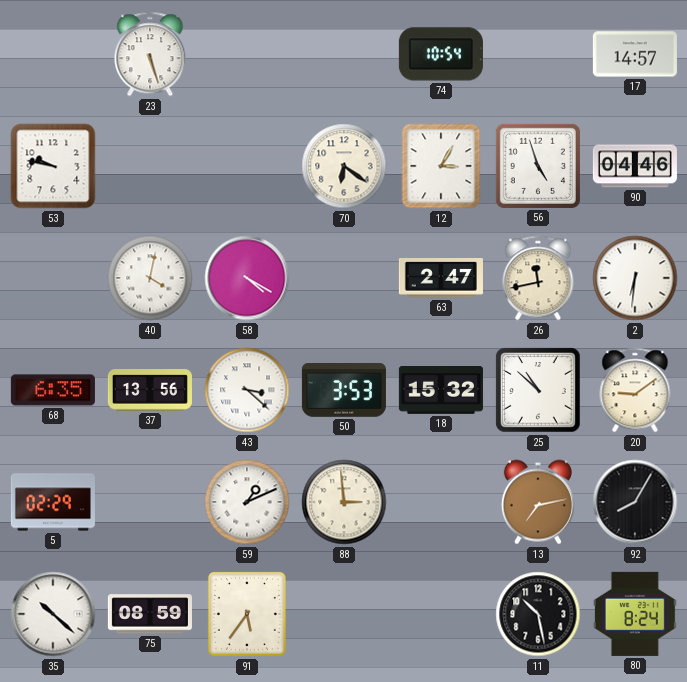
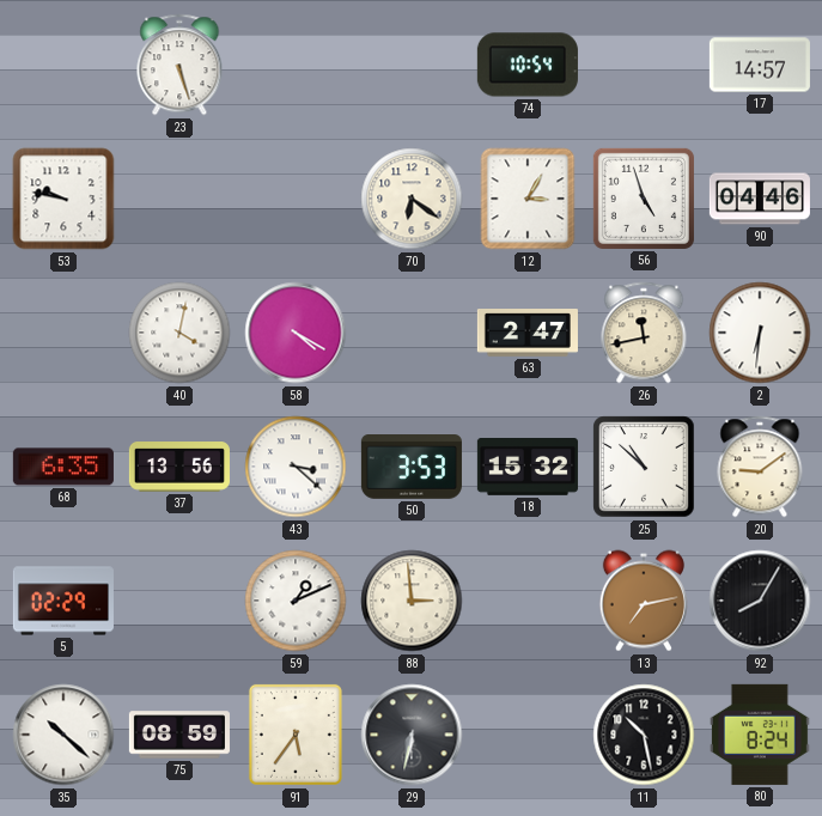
29: none -> 6:32 (412, 735)
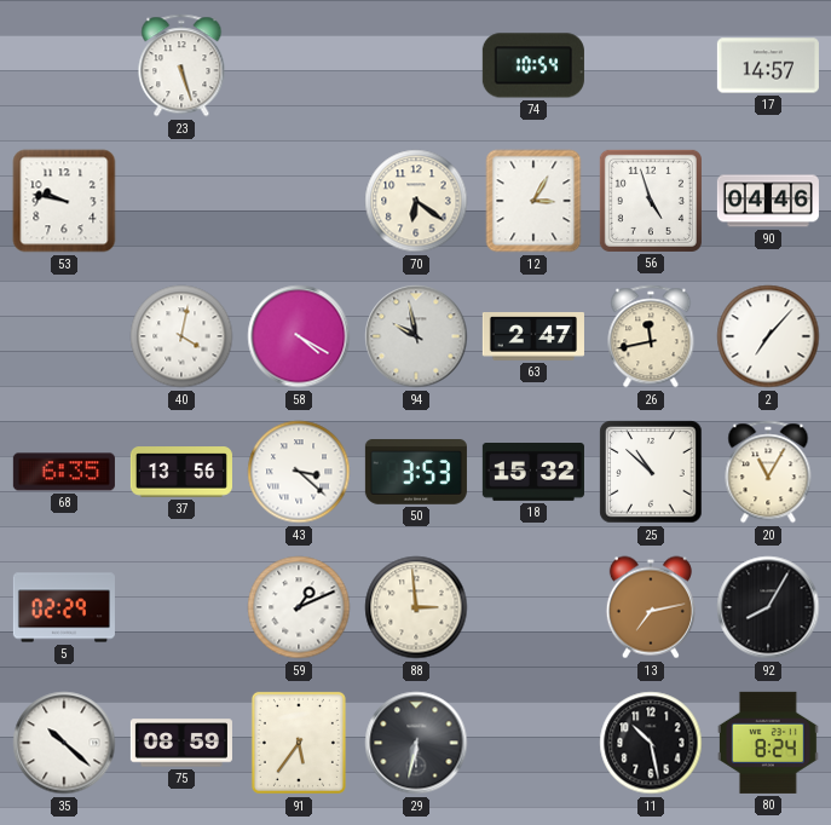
94: none -> 9:58 (416, 336)
2: 6:31 -> 7:07 (768, 336)
20: 9:09 -> 11:05 (768, 472)
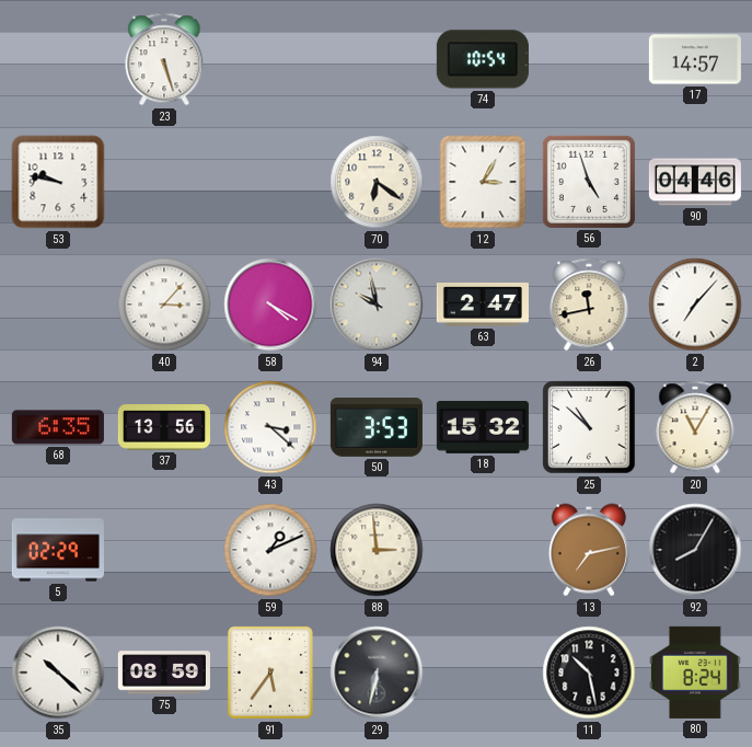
40: 4:02 -> 3:07 (164, 304)
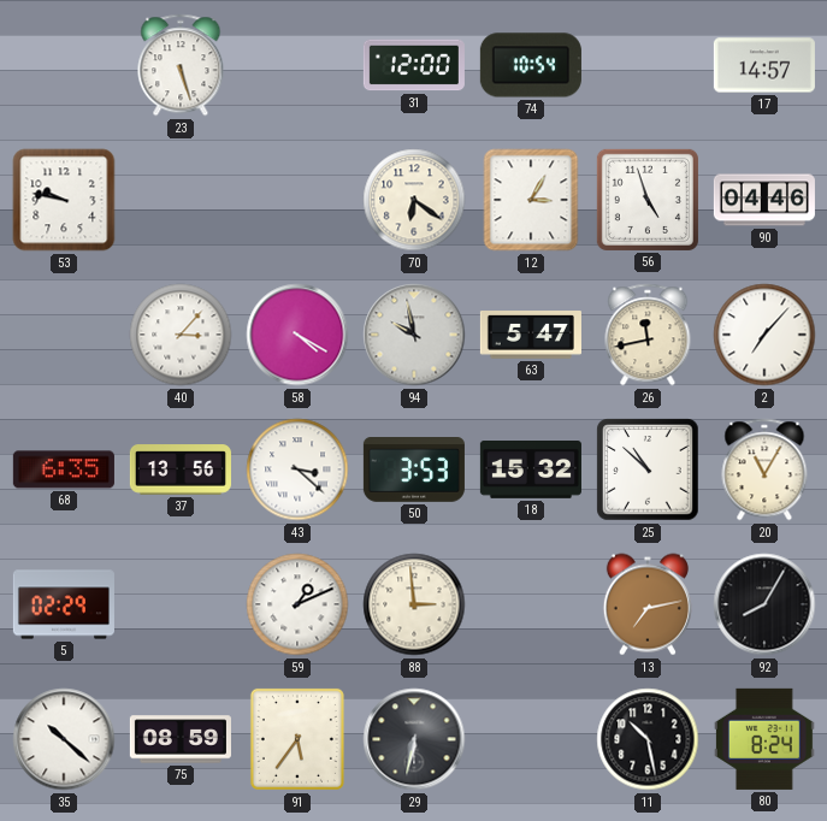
31: none -> 12:00 (414, 65)
63: 2:47 -> 5:47 (531, 336)
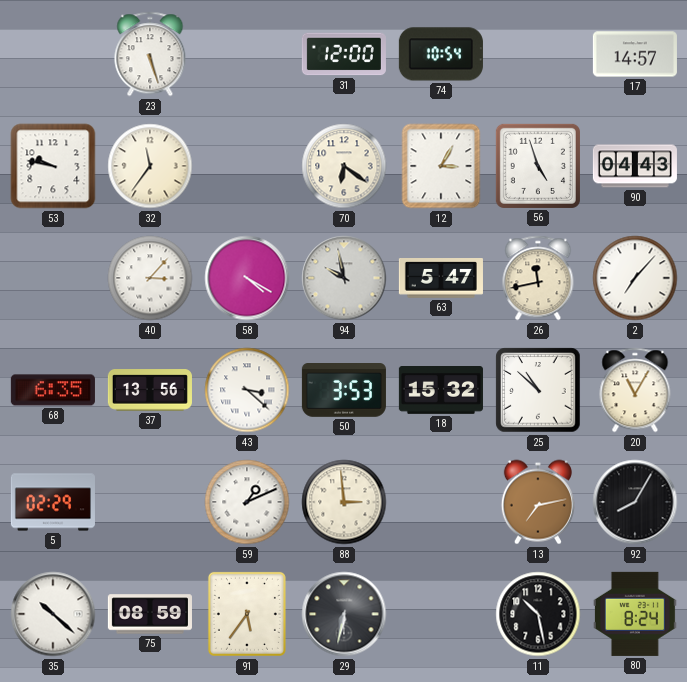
32: none -> 11:36 (150, 166)
90: 04:46 -> 04:43 (635, 166)
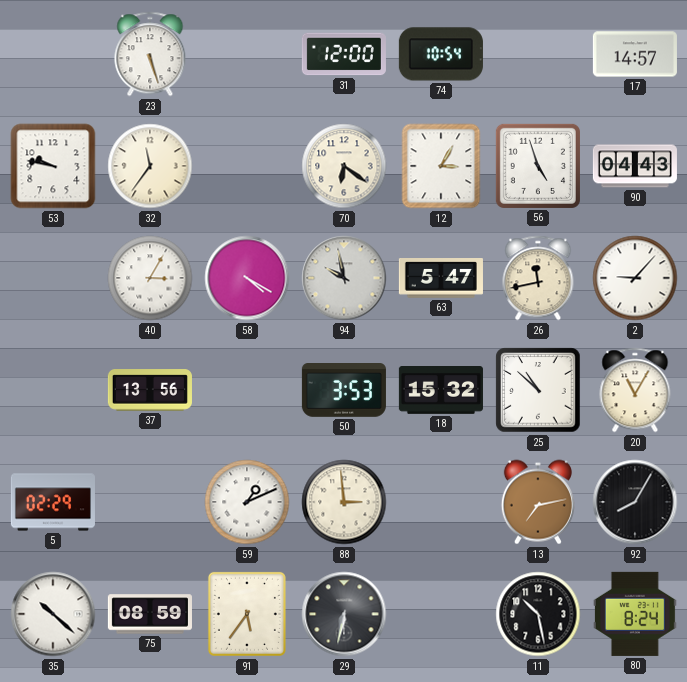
40: 3:07 -> 3:05 (150, 278)
2: 7:07 -> 9:07 (635, 278)
68: 6:35 -> none (53, 390)
43: 3:22 -> none (247, 390)
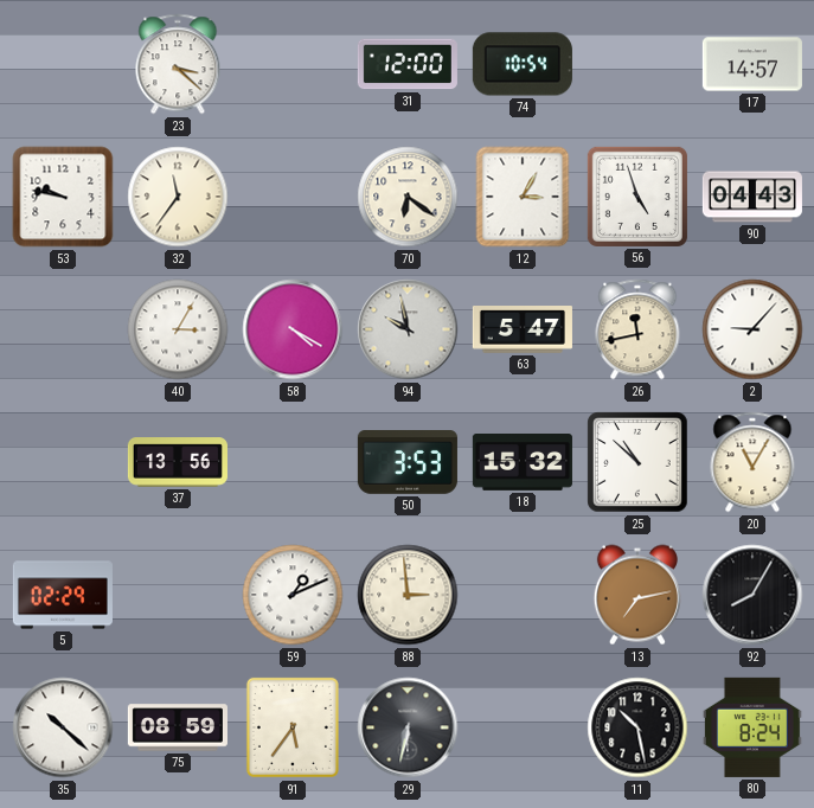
23: 5:27 -> 3:22 (178, 64)
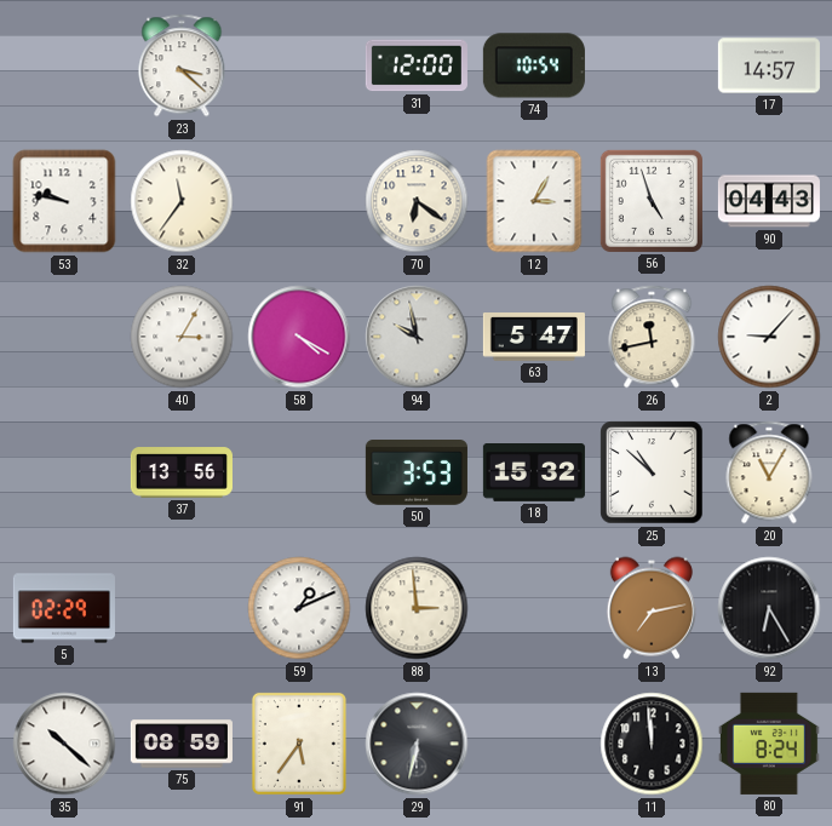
92: 8:05 -> 6:25 (769, 608)
11: 10:28 -> 11:59 (652, 744)
